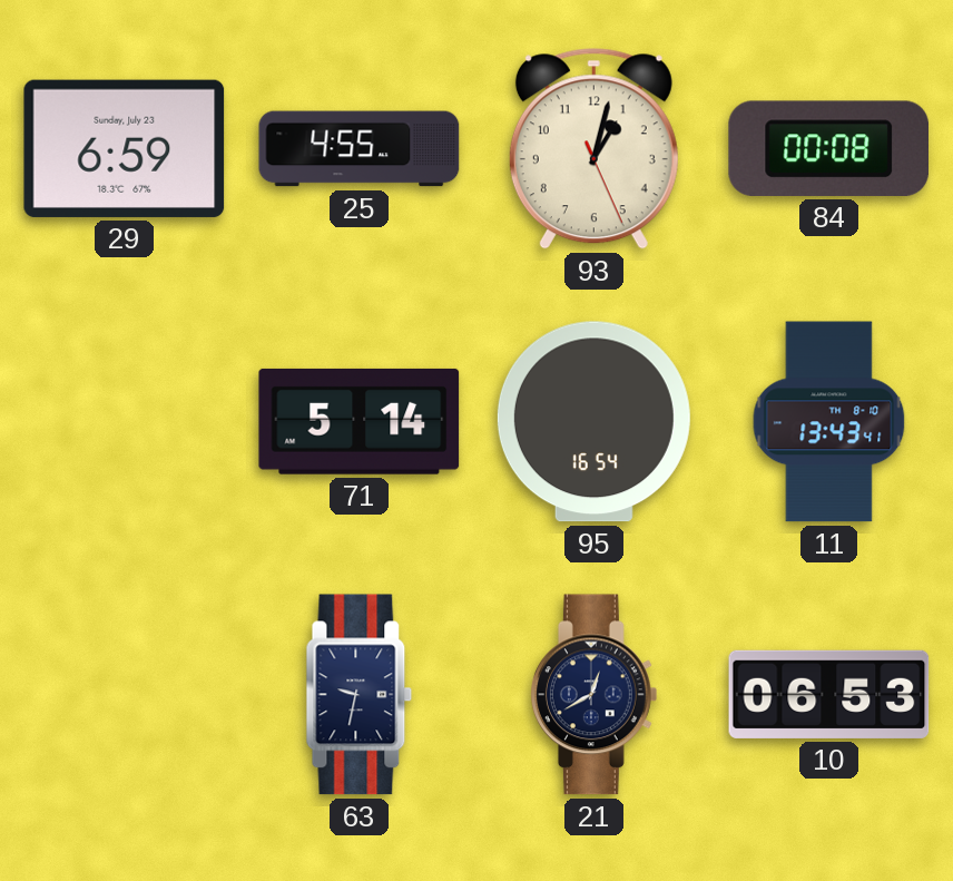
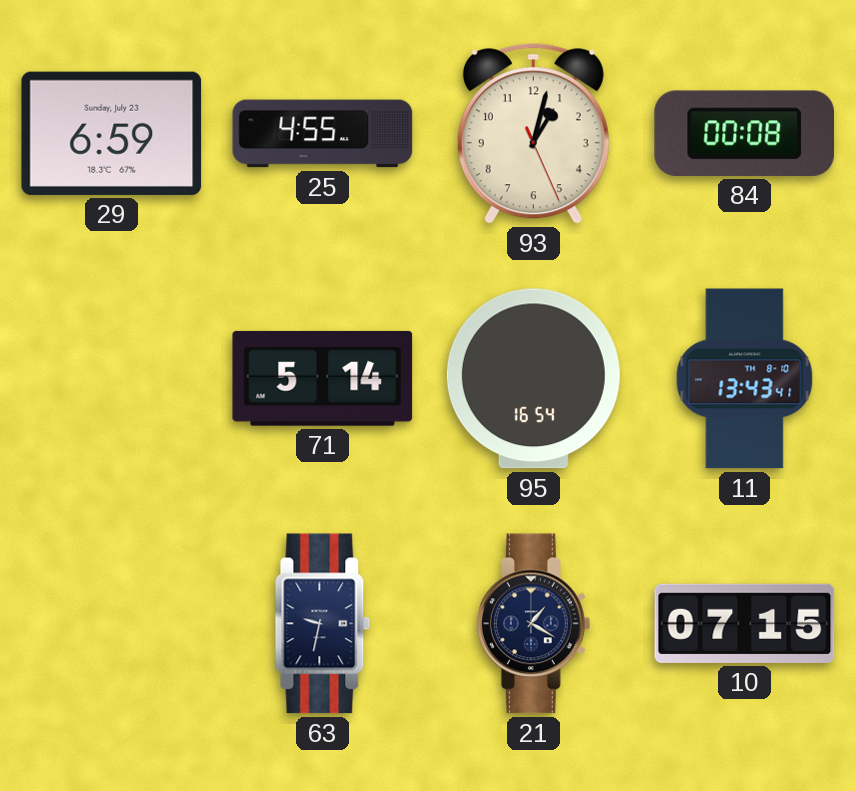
21: 12:40 -> 1:20 (534, 624)
10: 06:53 -> 07:15 (745, 623)
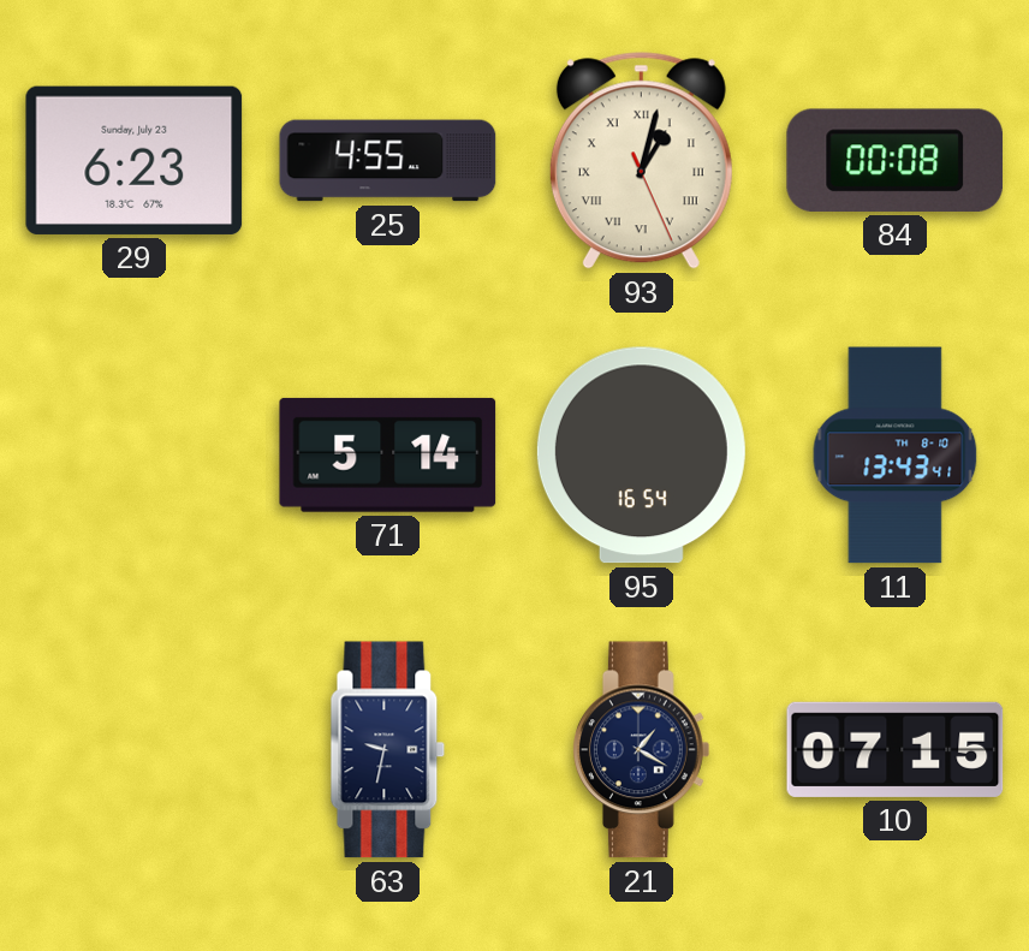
29: 6:59 -> 6:23 (135, 160)
93 numerals: Arabic -> Roman (641, 161)
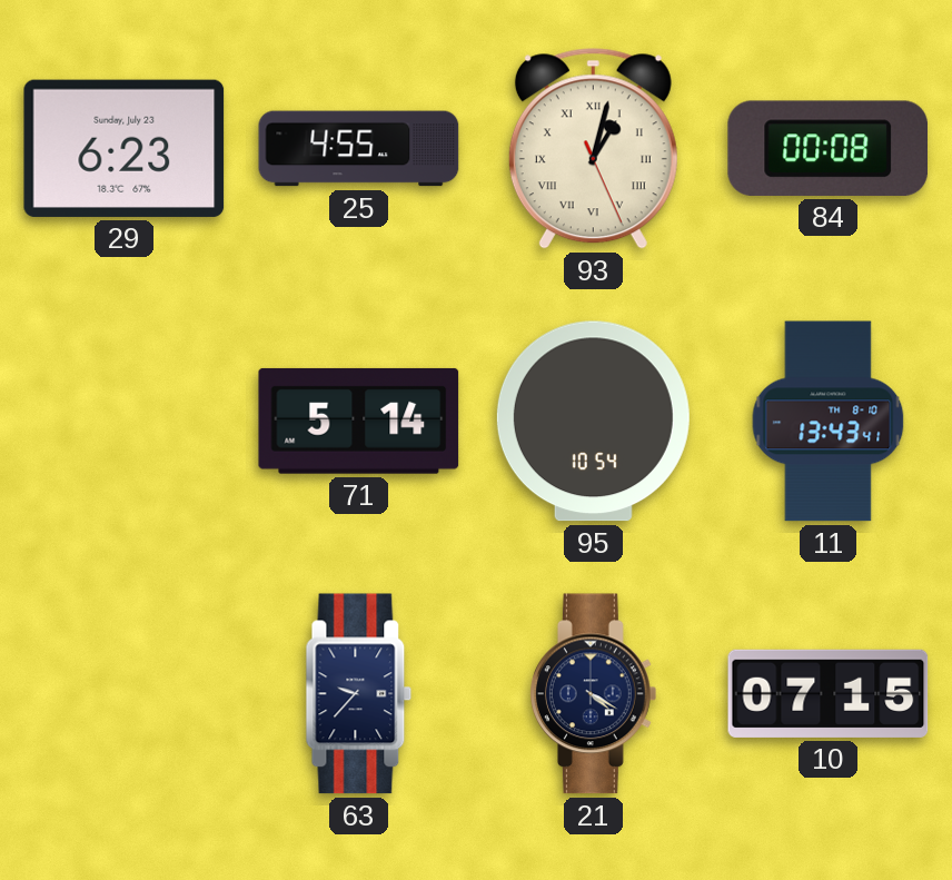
95: 16:54 -> 10:54 (593, 422)
63: 9:32 -> 9:37 (359, 694)
21: 1:20 -> 4:20 (594, 694)
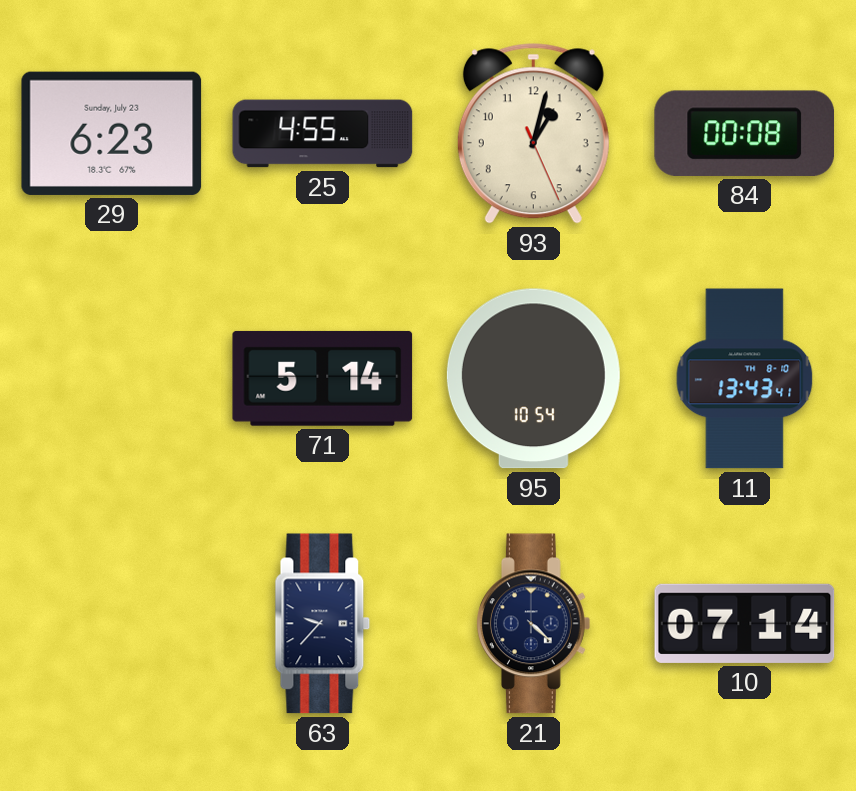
93 numerals: Roman -> Arabic (533, 134)
21: 4:20 -> 4:22 (534, 624)
10: 07:15 -> 07:14 (745, 623)
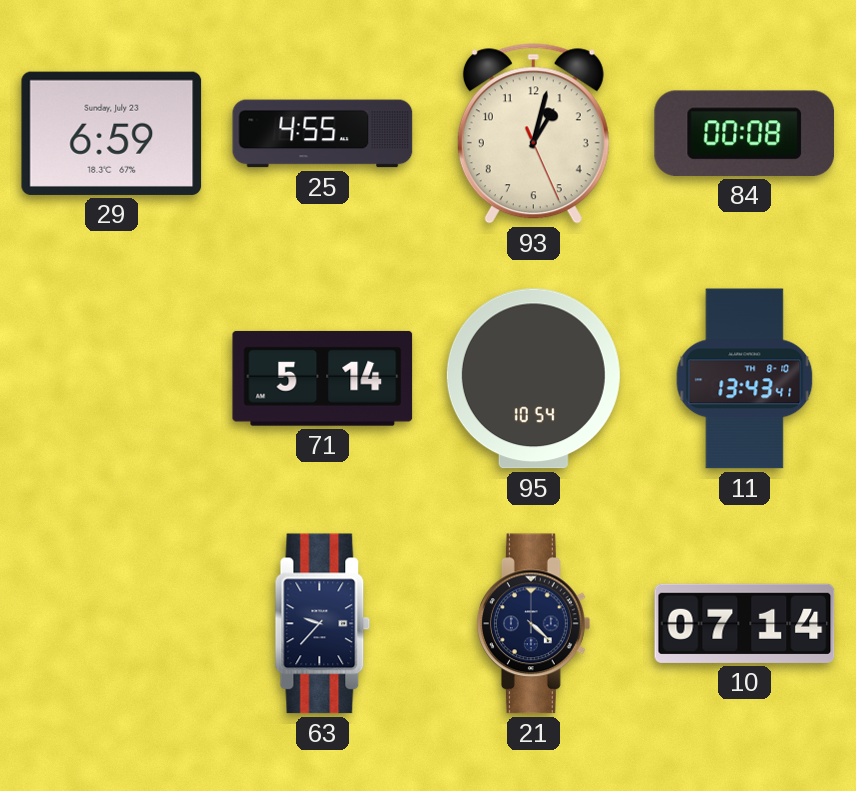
29: 6:23 -> 6:59 (112, 133)
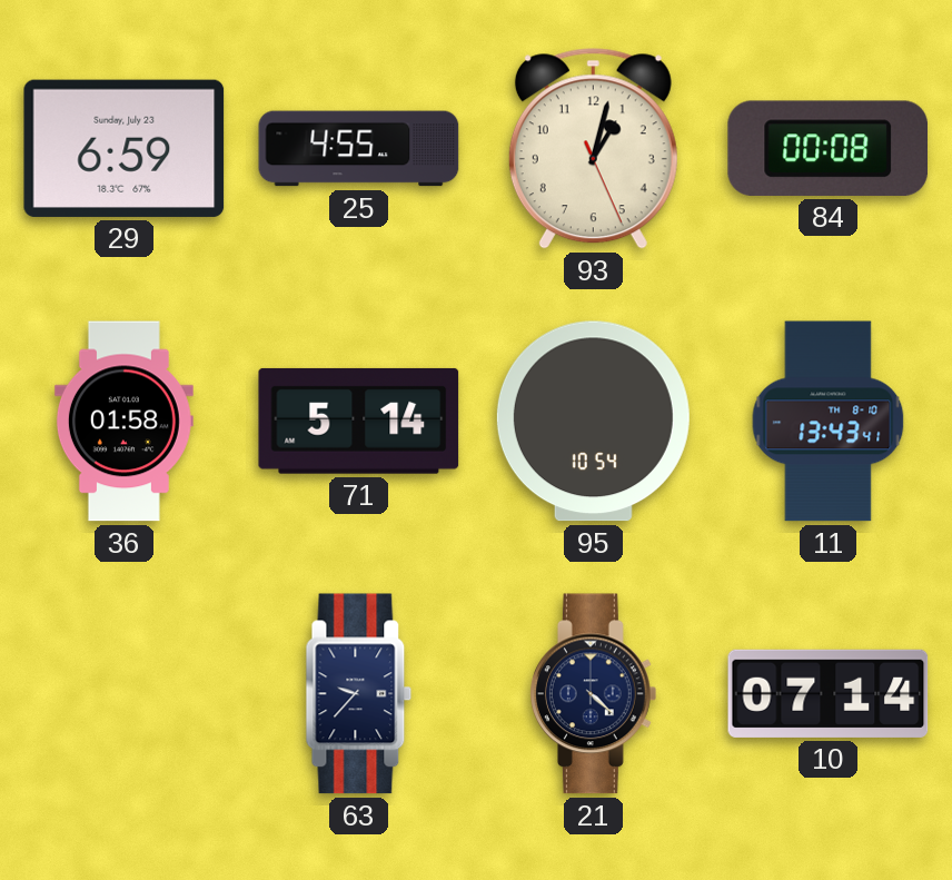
36: none -> 01:58 (123, 422)
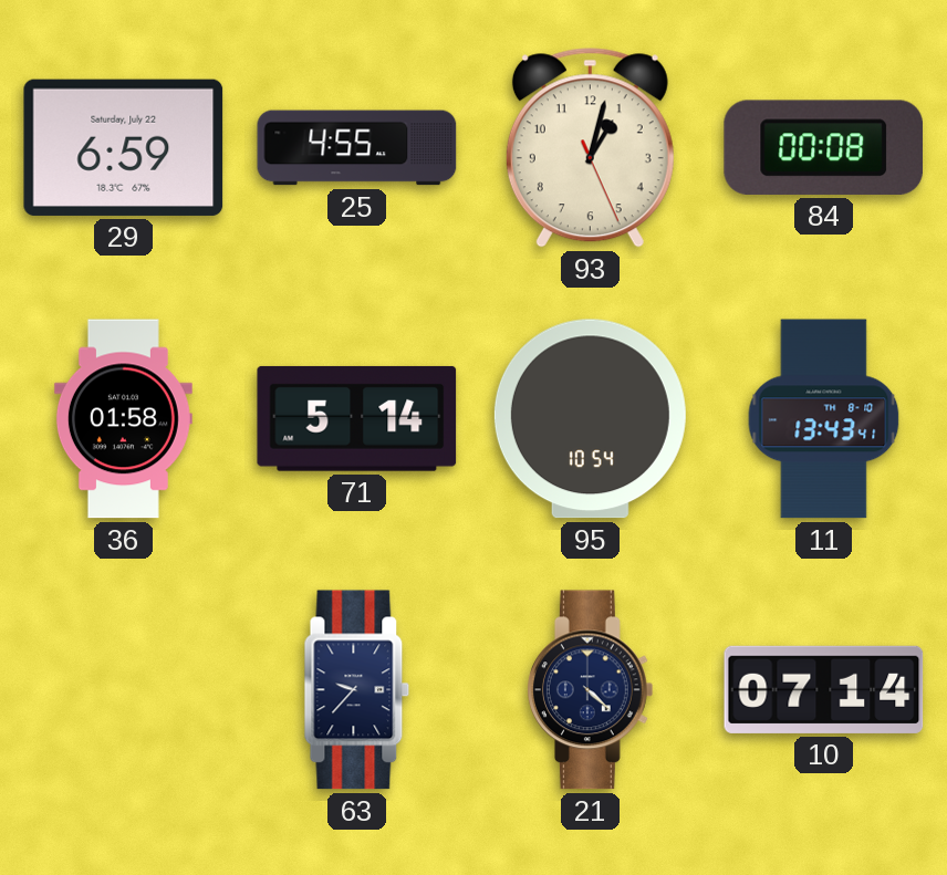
29 date: Sunday, July 23 -> Saturday, July 22 (124, 147)
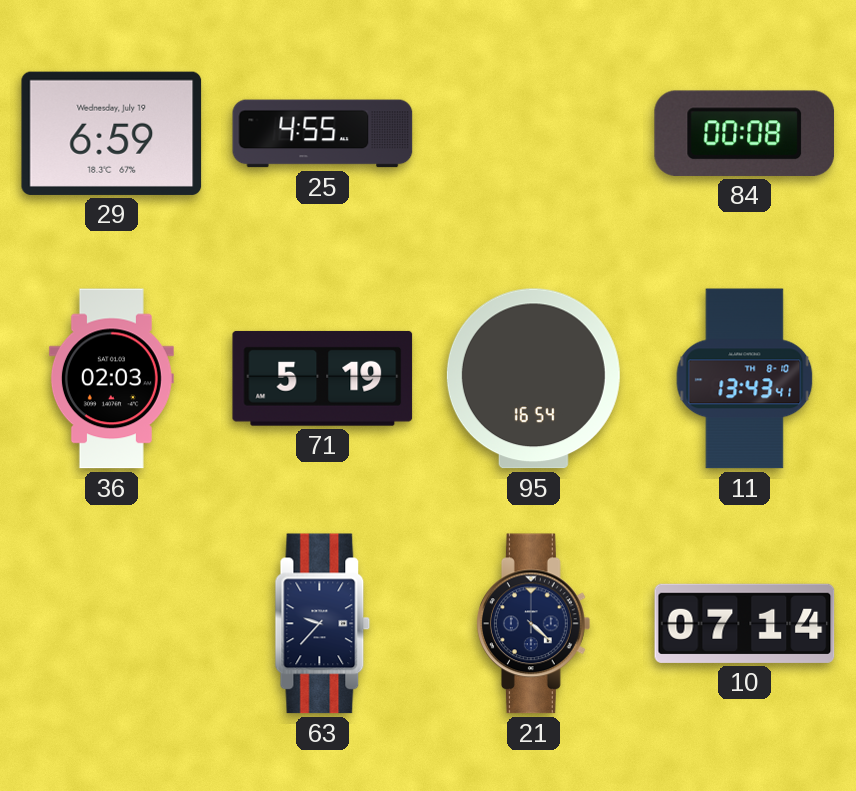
29 date: Saturday, July 22 -> Wednesday, July 19 (112, 133)
93: 1:02 -> none (590, 148)
36: 01:58 -> 02:03 (111, 379)
71: 5:14 -> 5:19 (323, 378)
95: 10:54 -> 16:54 (533, 379)
